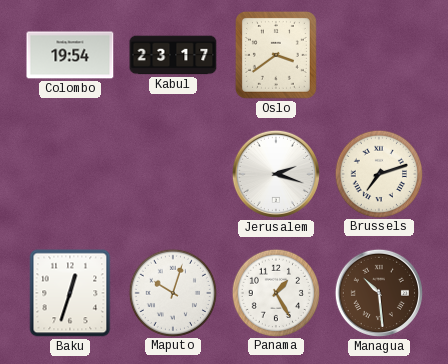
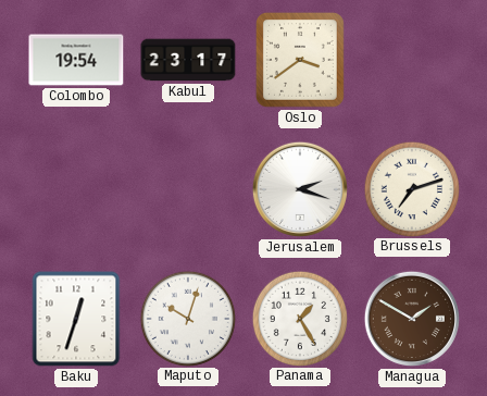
Managua: 10:29 -> 1:50 (412, 319)
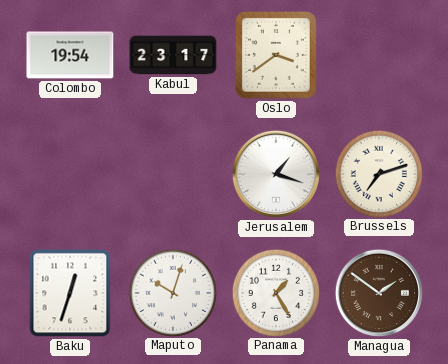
Jerusalem: 2:18 -> 1:18 (276, 174)
Managua: 1:50 -> 1:51 (379, 293)
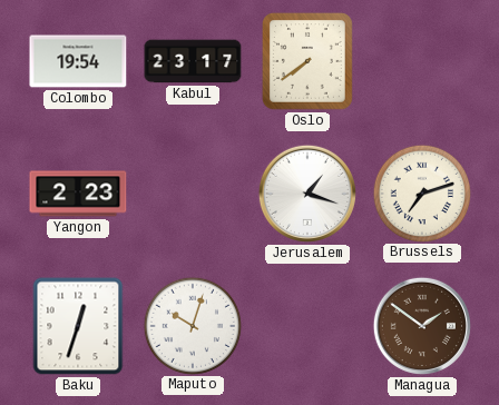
Oslo: 3:39 -> 7:39 (307, 61)
Yangon: none -> 2:23 (78, 194)
Panama: 1:25 -> none (275, 292)
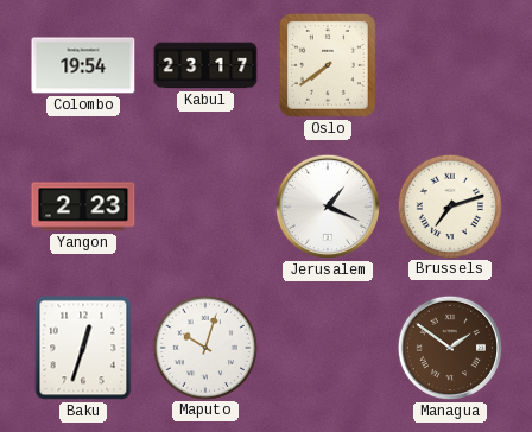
Jerusalem: 1:18 -> 1:19 (328, 207)
